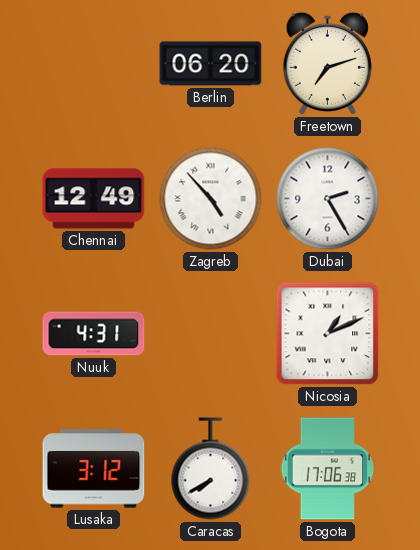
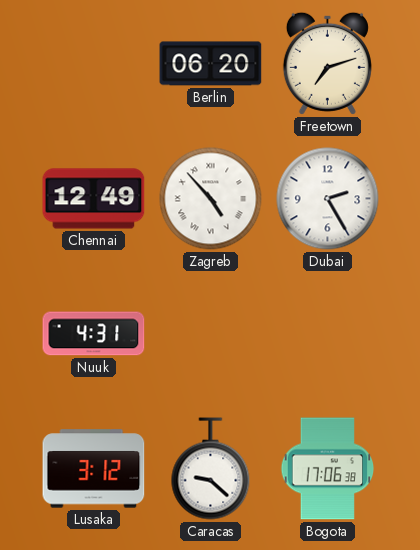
Nicosia: 1:11 -> none (328, 334)
Caracas: 7:40 -> 9:22 (211, 469)
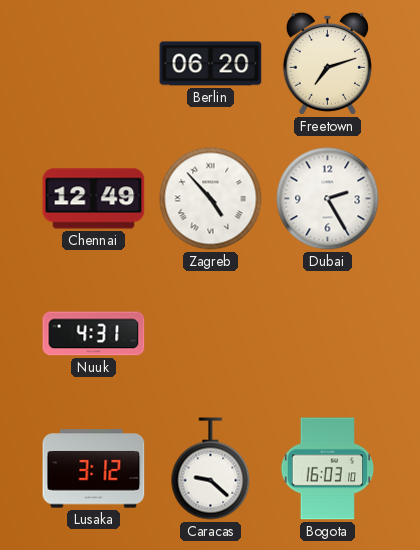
Bogota: 17:06 -> 16:03 (328, 469)
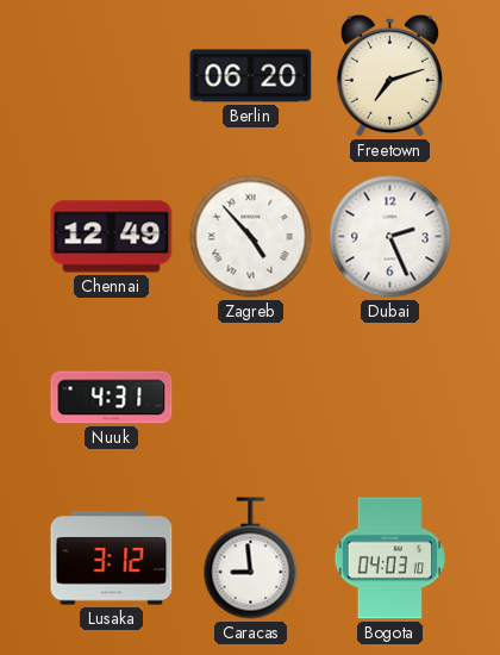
Dubai: 2:25 -> 2:26 (390, 237)
Caracas: 9:22 -> 8:59 (251, 559)
Bogota: 16:03 -> 04:03 (390, 559)
